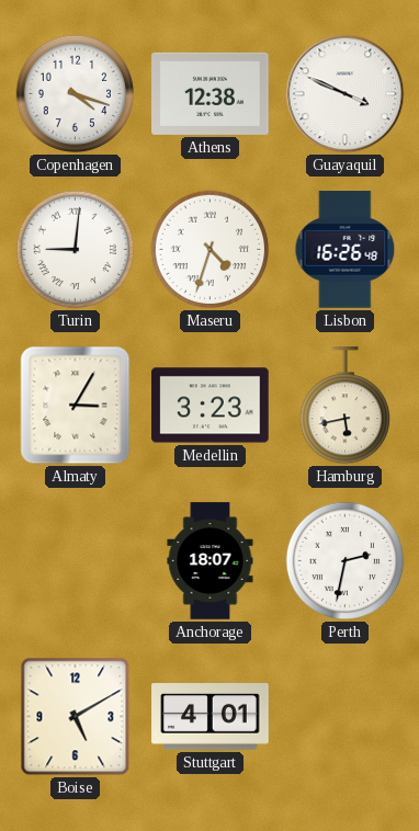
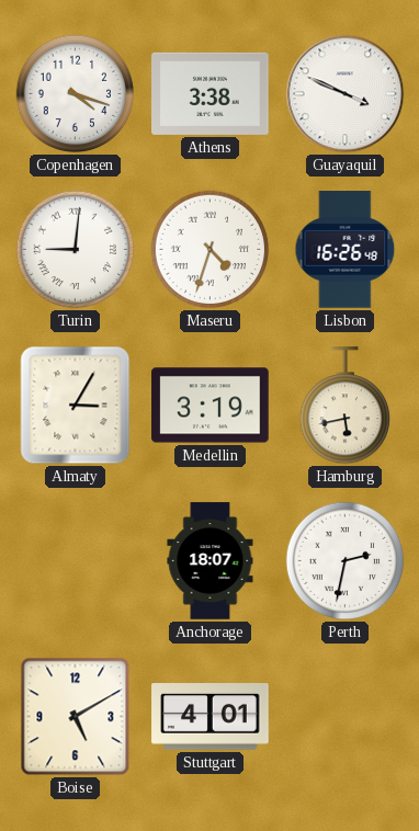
Athens: 12:38 -> 3:38 (211, 93)
Medellin: 3:23 -> 3:19 (211, 406)
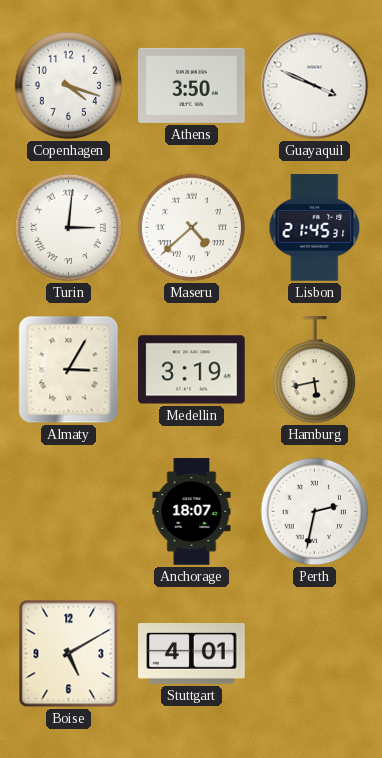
Athens: 3:38 -> 3:50 (192, 85)
Turin: 9:01 -> 3:01 (69, 228)
Maseru: 4:33 -> 4:38 (192, 228)
Lisbon: 16:26 -> 21:45 (315, 228)
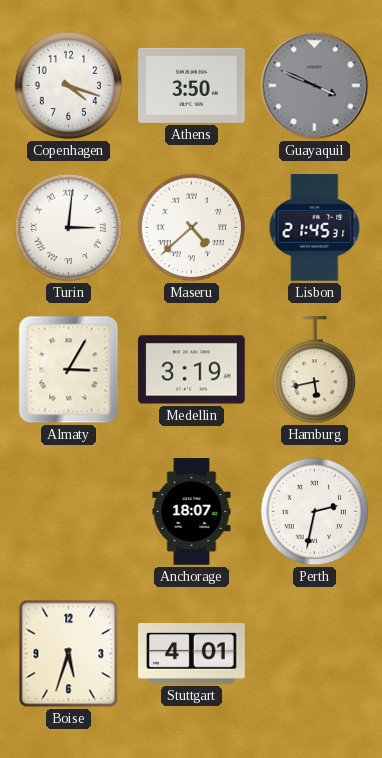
Guayaquil dial: white -> grey (315, 86)
Boise: 5:10 -> 5:33 (69, 654)
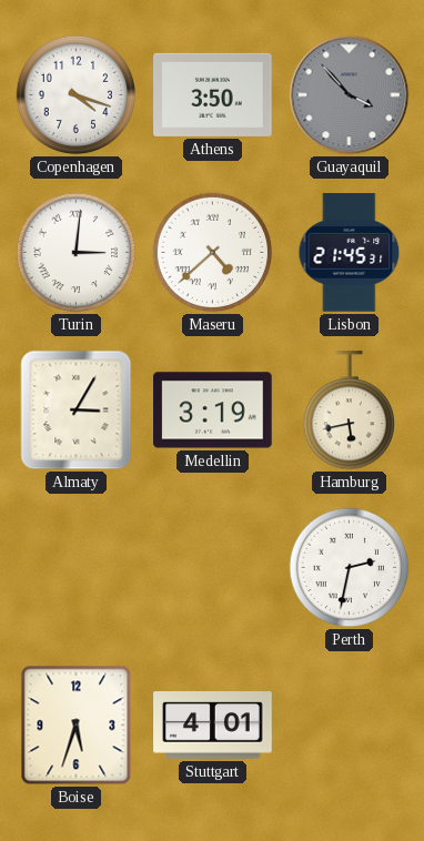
Guayaquil: 3:49 -> 3:53 (350, 95)
Anchorage: 18:07 -> none (192, 512)
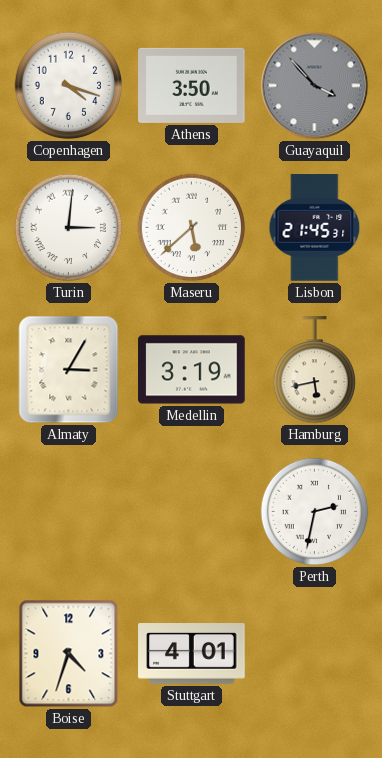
Maseru: 4:38 -> 5:38 (192, 228)
Boise: 5:33 -> 4:33 (69, 654)
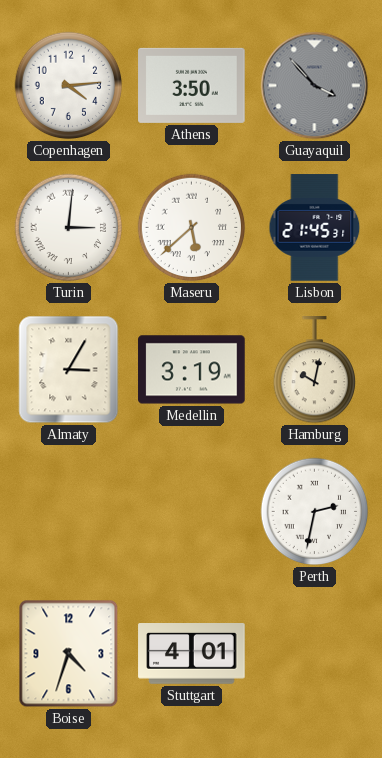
Copenhagen: 4:18 -> 4:14 (69, 86)
Hamburg: 5:43 -> 10:02 (314, 370)
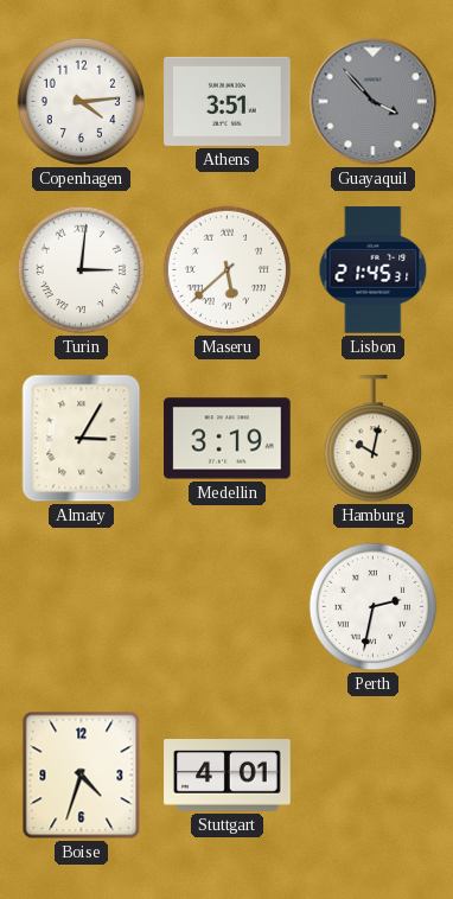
Athens: 3:50 -> 3:51 (228, 101)
